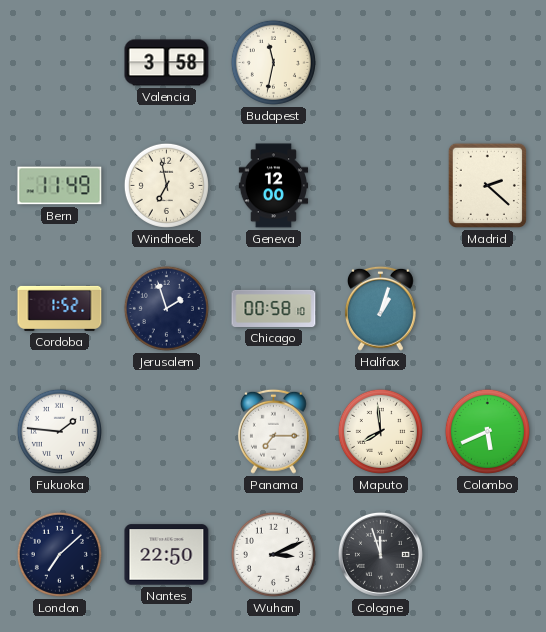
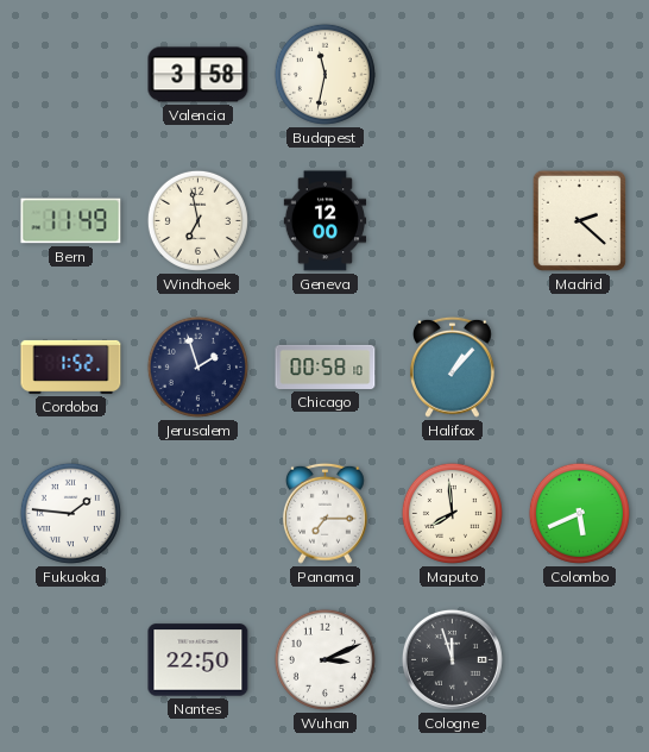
Halifax: 1:03 -> 1:07 (452, 366)
London: 7:08 -> none (59, 554)
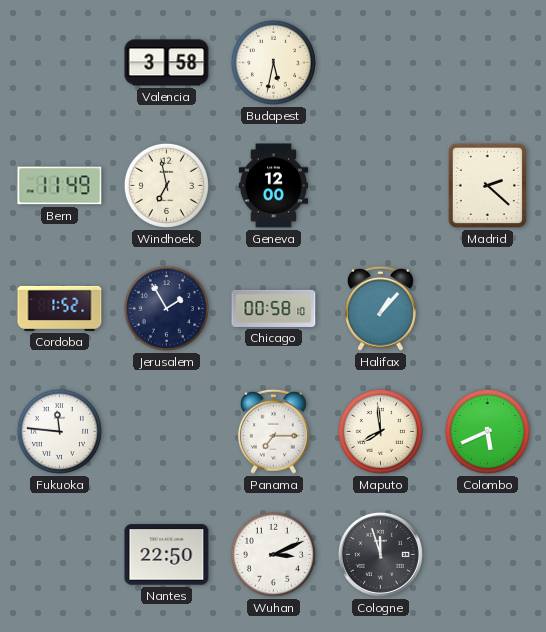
Budapest: 11:32 -> 5:32 (273, 62)
Jerusalem: 1:57 -> 1:55 (166, 308)
Fukuoka: 1:46 -> 11:46 (59, 431)
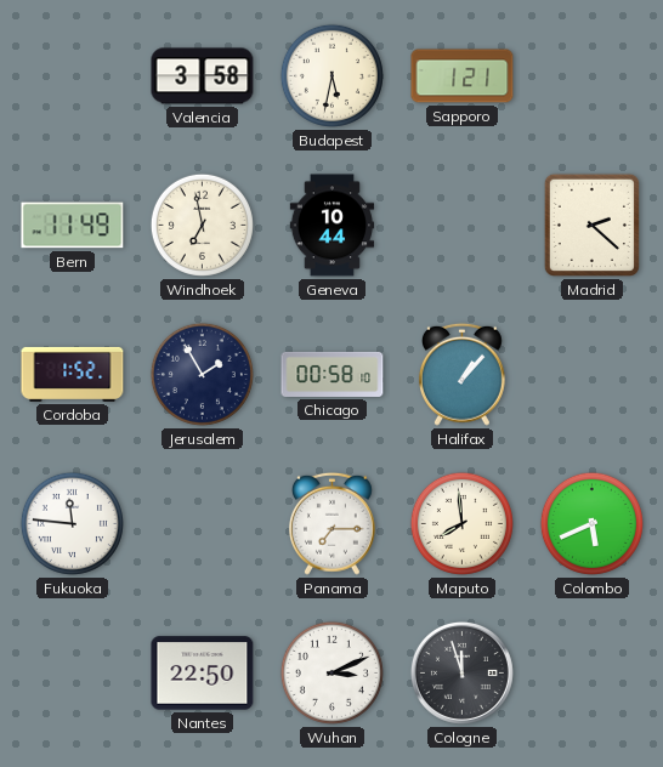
Sapporo: none -> 1:21 (463, 76)
Geneva: 12:00 -> 10:44 (333, 226)
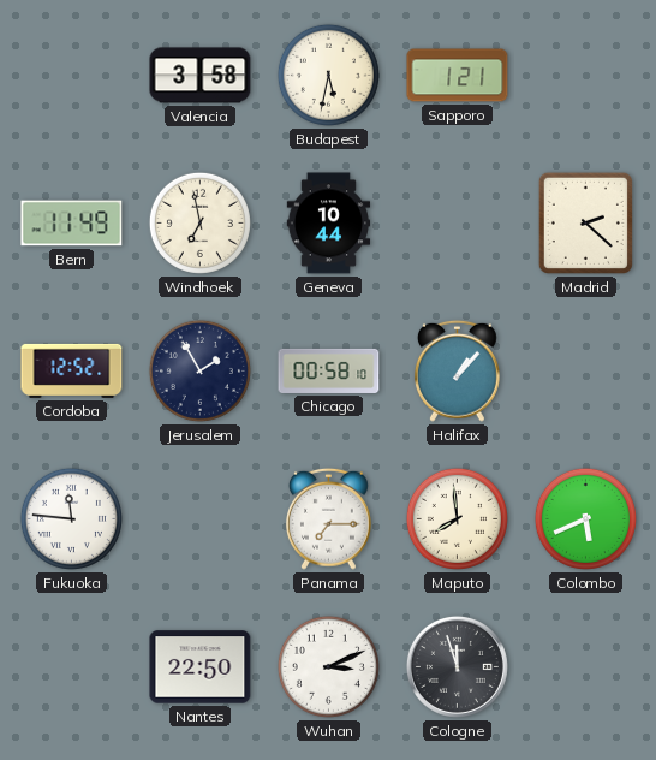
Cordoba: 1:52 -> 12:52 (72, 370)
